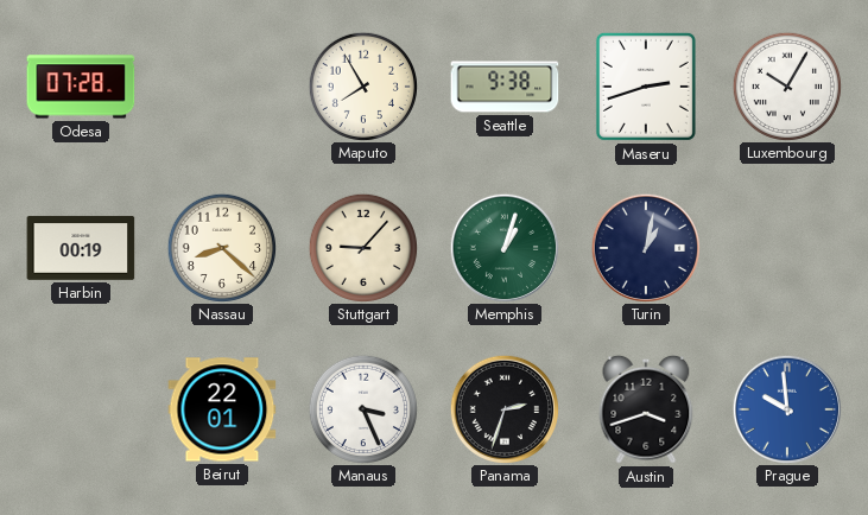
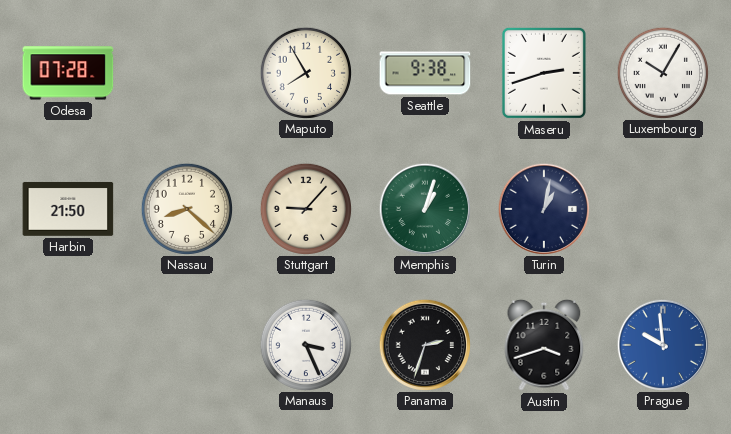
Harbin: 00:19 -> 21:50 (68, 209)
Beirut: 22:01 -> none (222, 409)
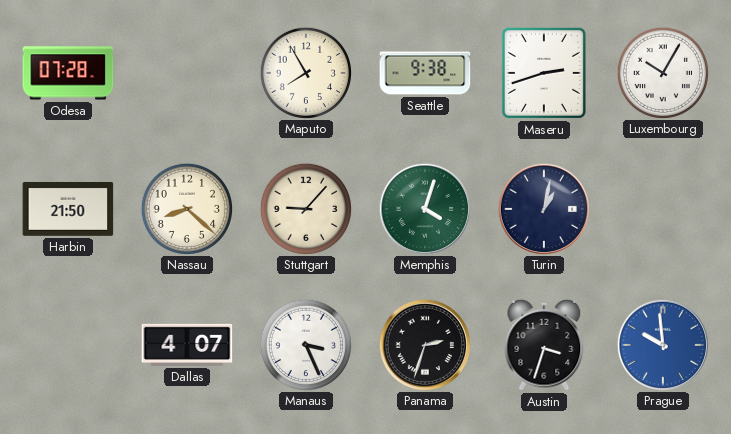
Memphis: 1:03 -> 4:03 (424, 208)
Dallas: none -> 4:07 (187, 345)
Austin: 3:42 -> 3:33 (544, 345)
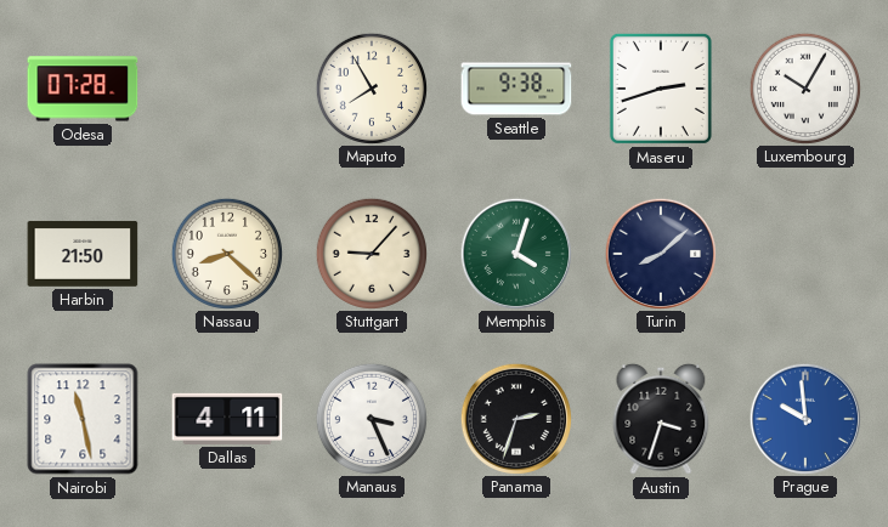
Turin: 1:02 -> 8:08 (660, 253)
Nairobi: none -> 11:28 (83, 419)
Dallas: 4:07 -> 4:11 (227, 419)
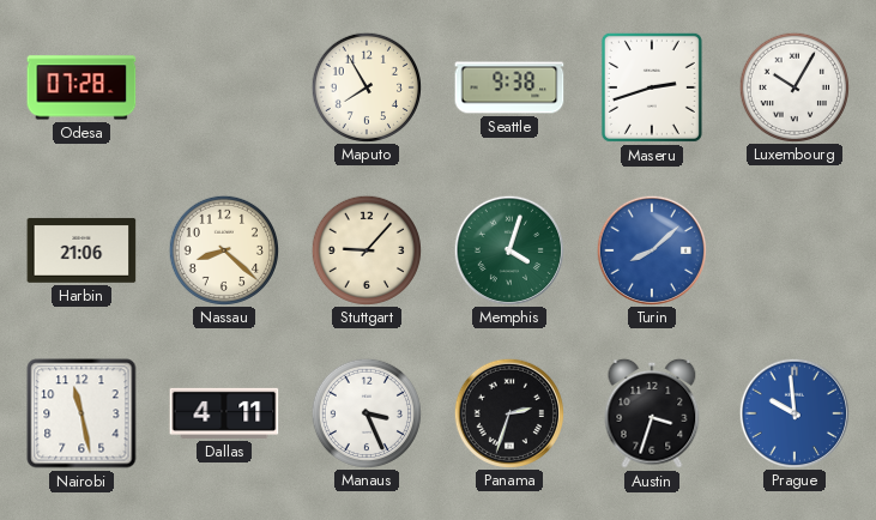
Harbin: 21:50 -> 21:06 (81, 250)
Turin dial: navy -> blue (651, 249)
